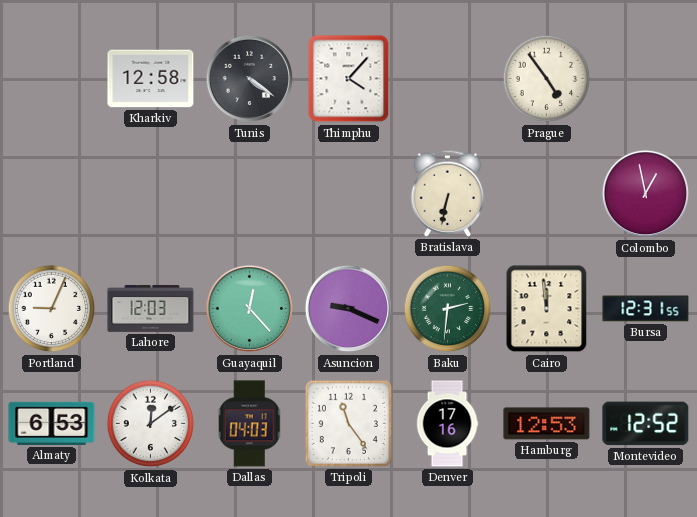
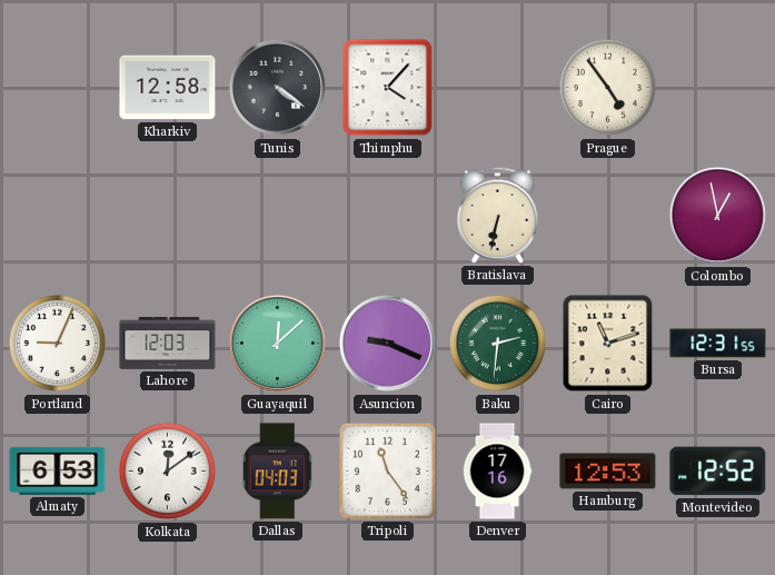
Guayaquil: 12:23 -> 12:08 (278, 344)
Cairo: 11:59 -> 11:12 (608, 344)
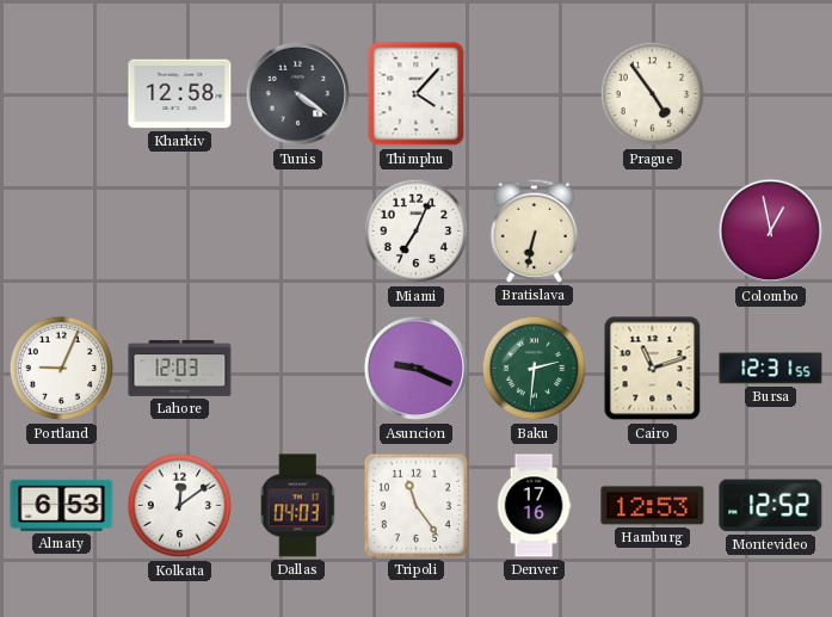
Miami: none -> 7:04 (417, 232)
Guayaquil: 12:08 -> none (278, 344)
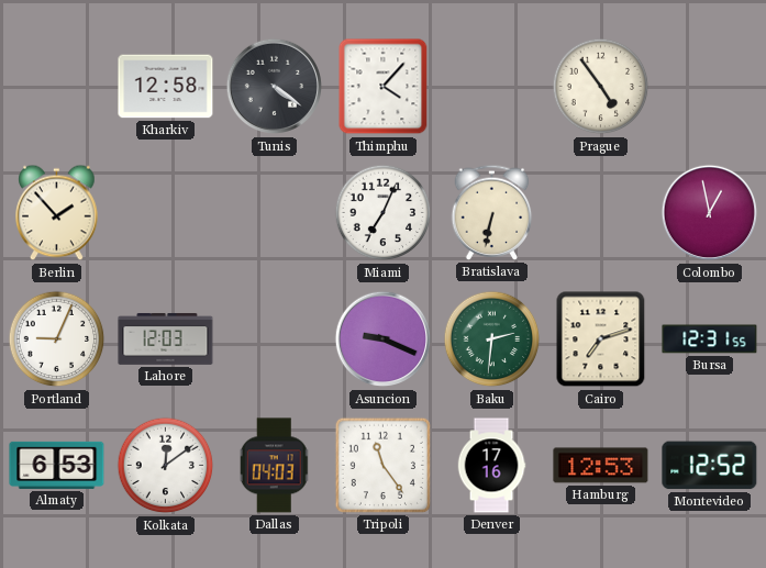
Berlin: none -> 1:53 (57, 213)
Cairo: 11:12 -> 7:12 (601, 339)
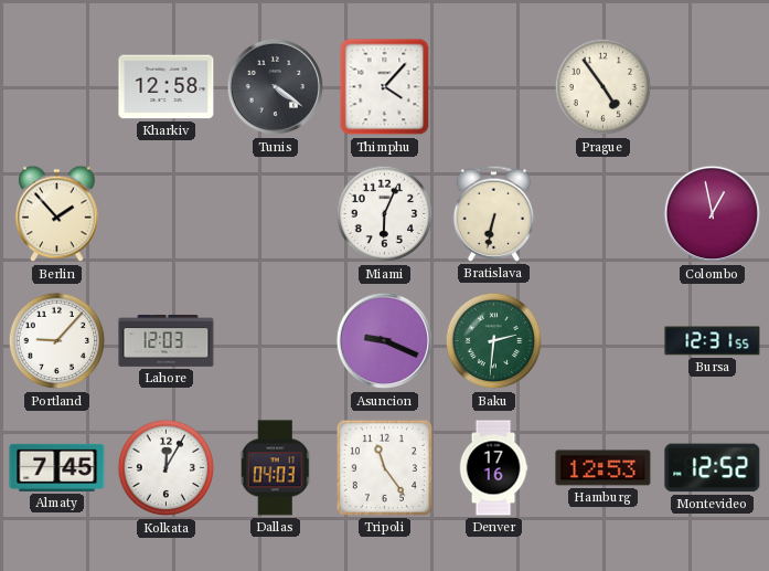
Miami: 7:04 -> 6:04 (385, 214)
Portland: 9:04 -> 9:07 (57, 341)
Cairo: 7:12 -> none (601, 339)
Almaty: 6:53 -> 7:45 (57, 467)
Kolkata: 12:09 -> 12:05 (167, 468)
